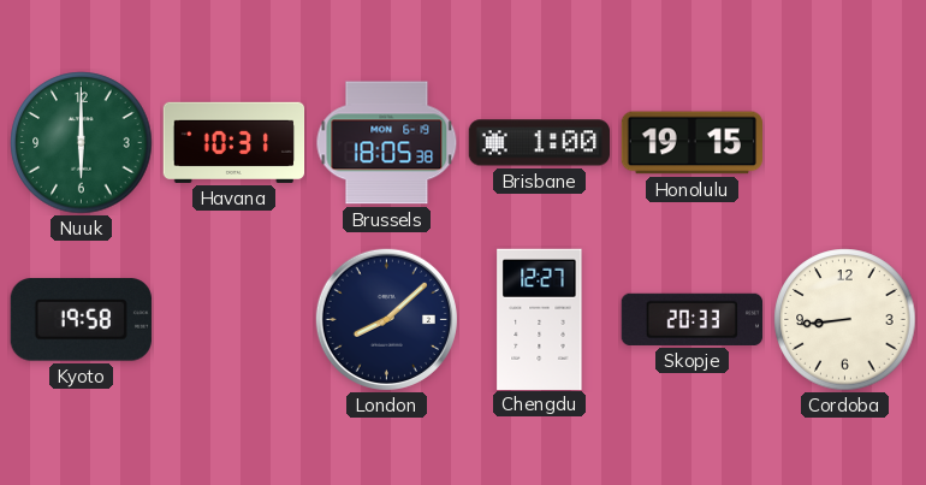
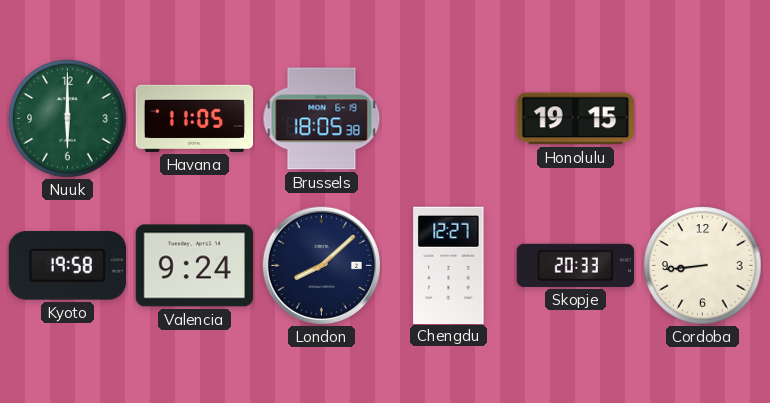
Havana: 10:31 -> 11:05 (195, 118)
Brisbane: 1:00 -> none (540, 143)
Valencia: none -> 9:24 (194, 266)
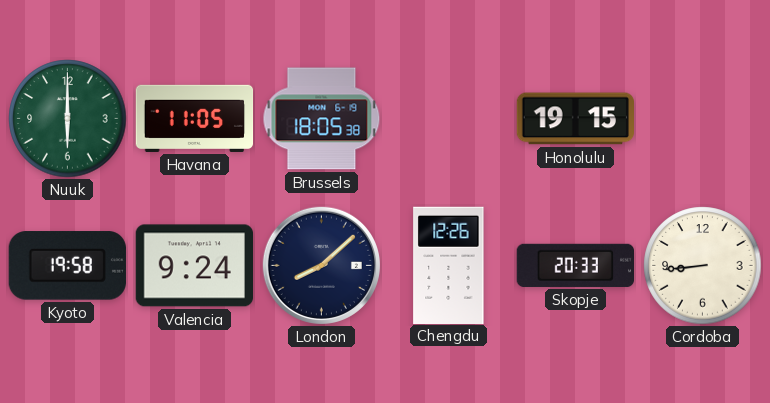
Chengdu: 12:27 -> 12:26 (449, 265)
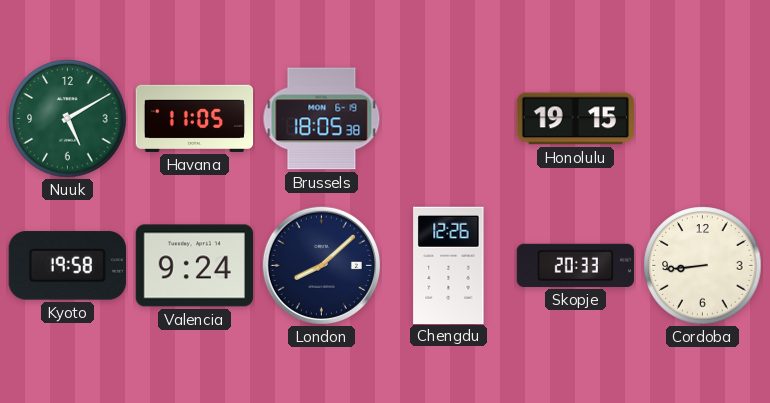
Nuuk: 6:00 -> 5:10 (68, 119)
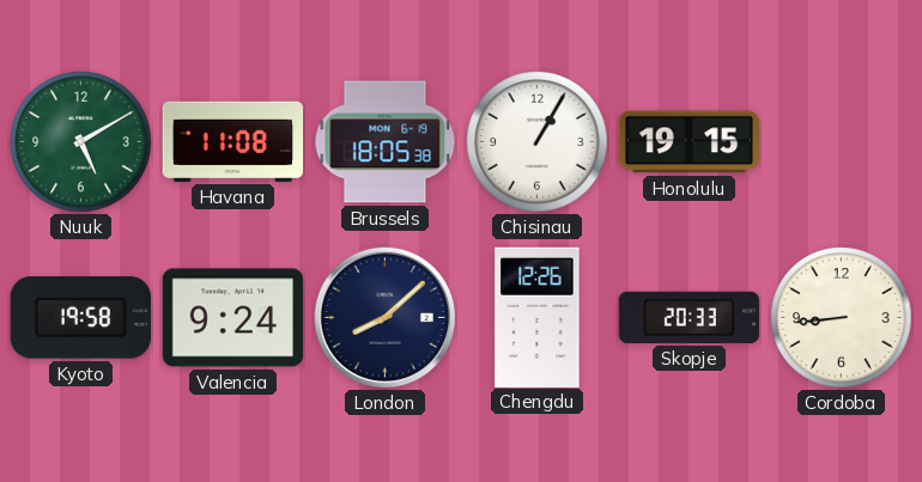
Havana: 11:05 -> 11:08 (233, 141)
Chisinau: none -> 1:05 (538, 142)
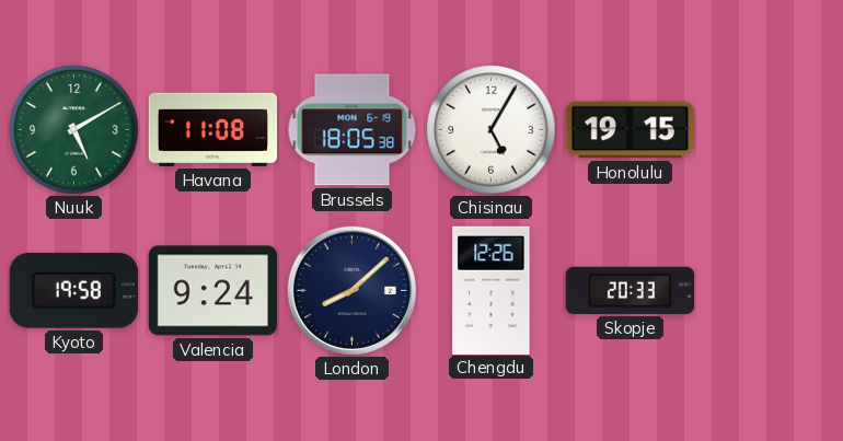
Chisinau: 1:05 -> 5:05 (492, 130)
Cordoba: 8:44 -> none (842, 318)
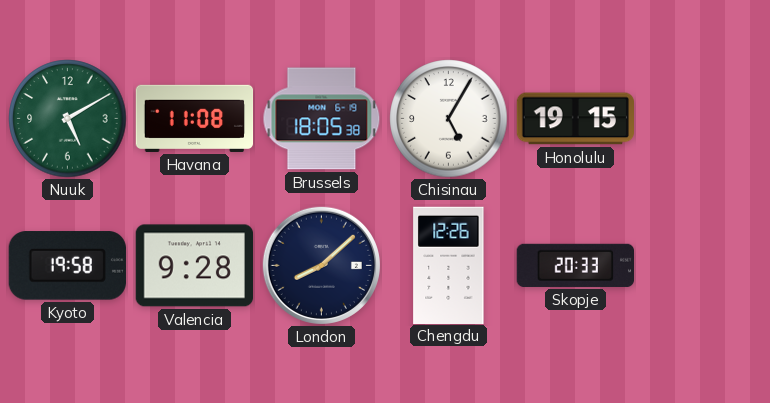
Valencia: 9:24 -> 9:28 (194, 266)
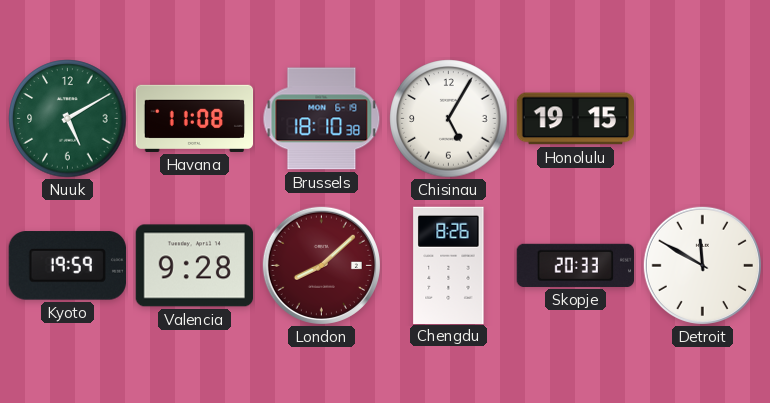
Brussels: 18:05 -> 18:10 (322, 119)
Kyoto: 19:58 -> 19:59 (67, 266)
London dial: navy -> burgundy (321, 265)
Chengdu: 12:26 -> 8:26 (449, 265)
Detroit: none -> 11:50 (702, 265)
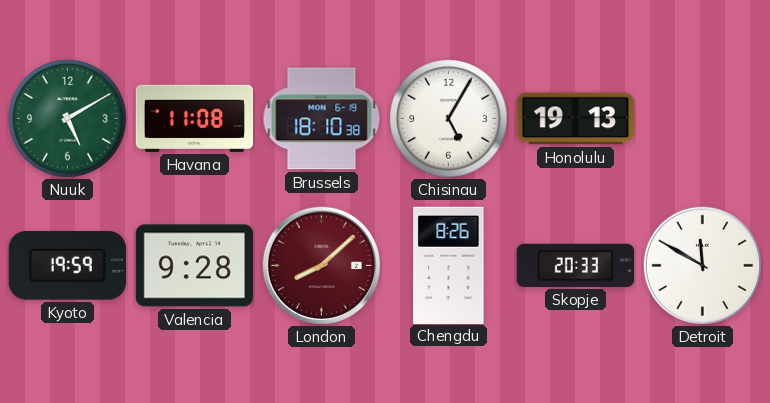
Honolulu: 19:15 -> 19:13 (575, 119)
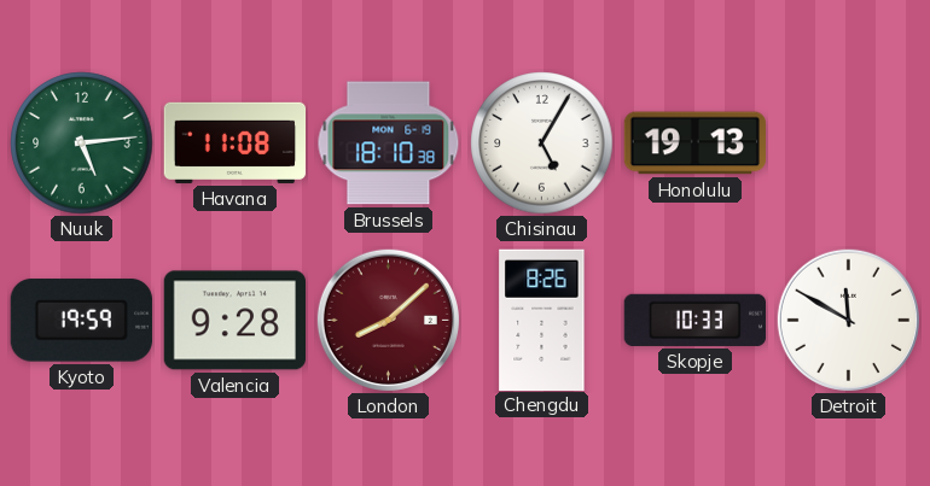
Nuuk: 5:10 -> 5:14 (82, 144)
Skopje: 20:33 -> 10:33 (694, 320)
